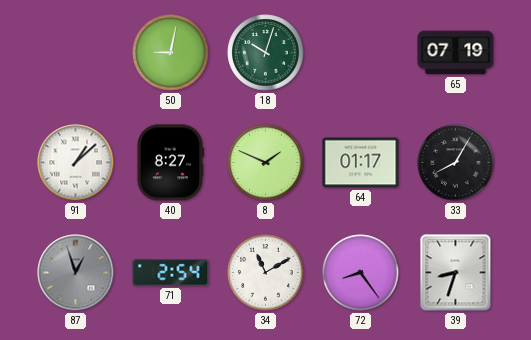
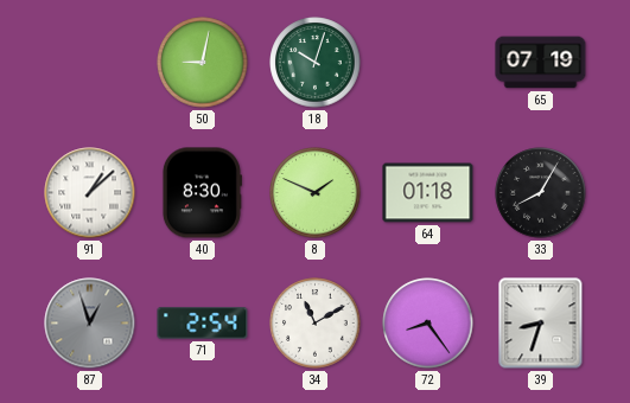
40: 8:27 -> 8:30 (202, 193)
64: 01:17 -> 01:18 (428, 193)
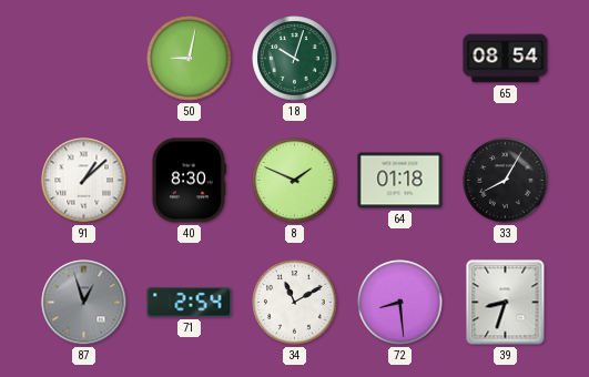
65: 07:19 -> 08:54 (506, 59)
72: 8:24 -> 8:29 (400, 303)
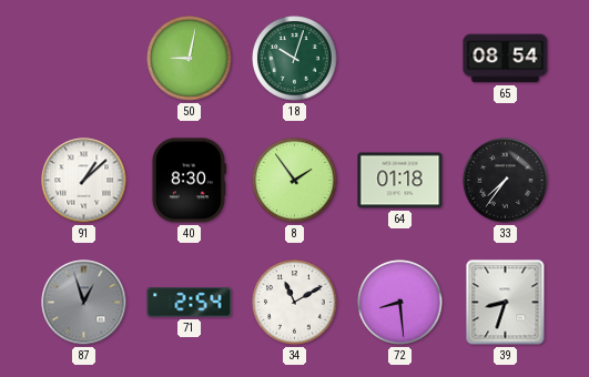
8: 1:49 -> 1:54 (295, 181)
33: 8:05 -> 7:36 (506, 181)
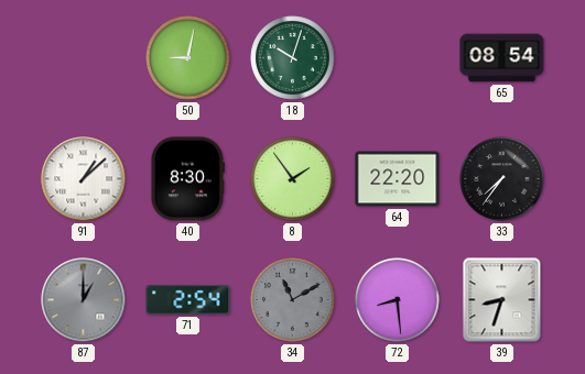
64: 01:18 -> 22:20 (398, 179)
87: 12:57 -> 1:00 (84, 300)
34 dial: white -> grey (293, 300)
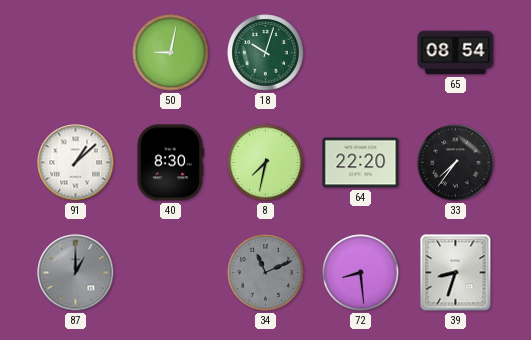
8: 1:54 -> 7:32 (266, 163)
71: 2:54 -> none (188, 300)
34: 11:10 -> 11:11 (266, 273)
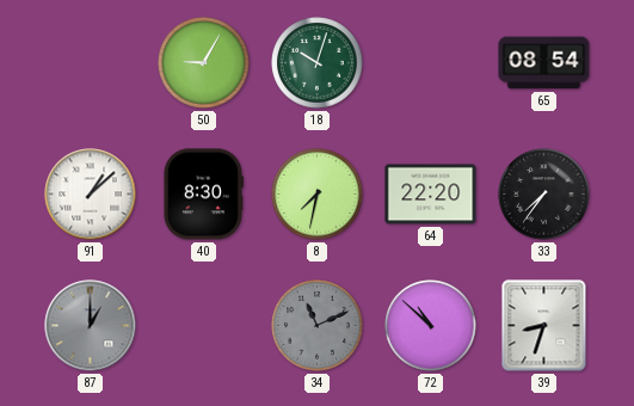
50: 9:02 -> 9:05 (204, 63)
72: 8:29 -> 10:52 (431, 326)
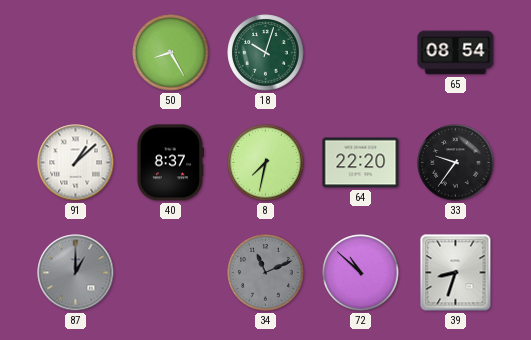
50: 9:05 -> 8:25 (171, 53)
40: 8:30 -> 8:37 (170, 163)
33: 7:36 -> 9:36 (456, 163)
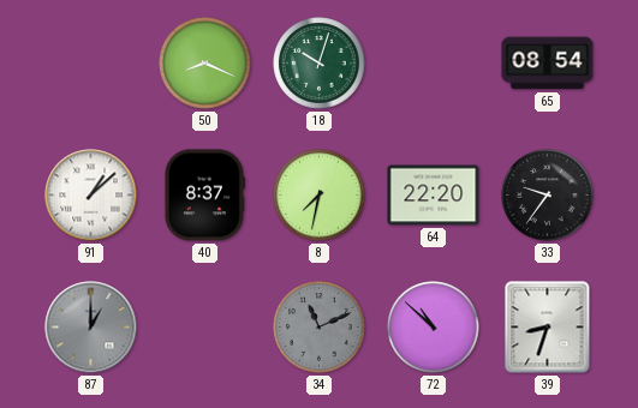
50: 8:25 -> 8:19 (205, 64)
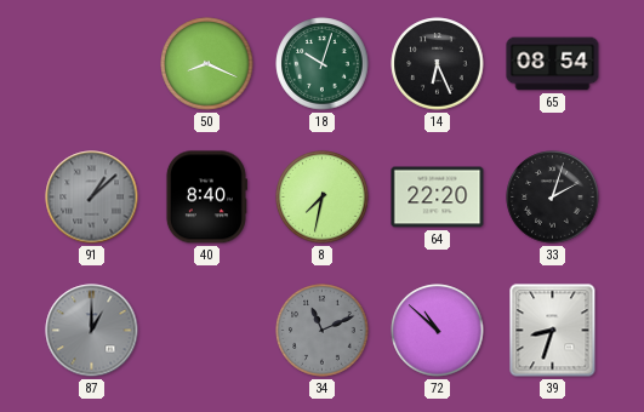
14: none -> 6:26 (438, 64)
91 dial: white -> grey (92, 198)
40: 8:37 -> 8:40 (206, 198)
33: 9:36 -> 2:03 (553, 198)
